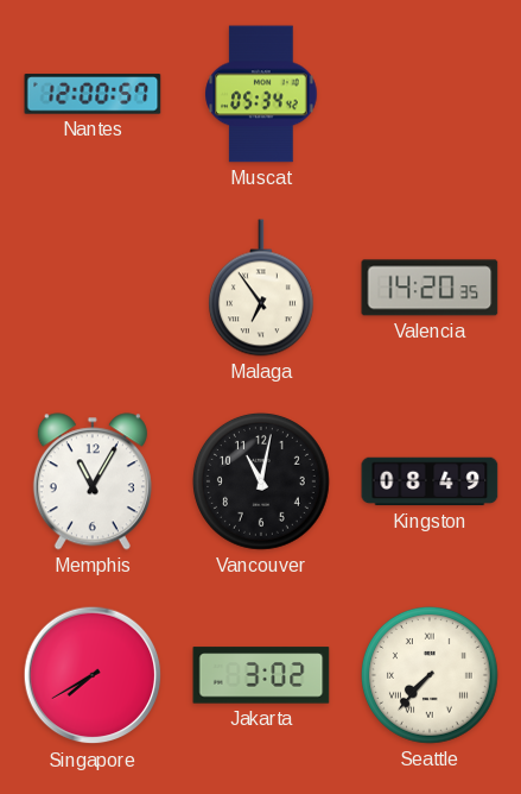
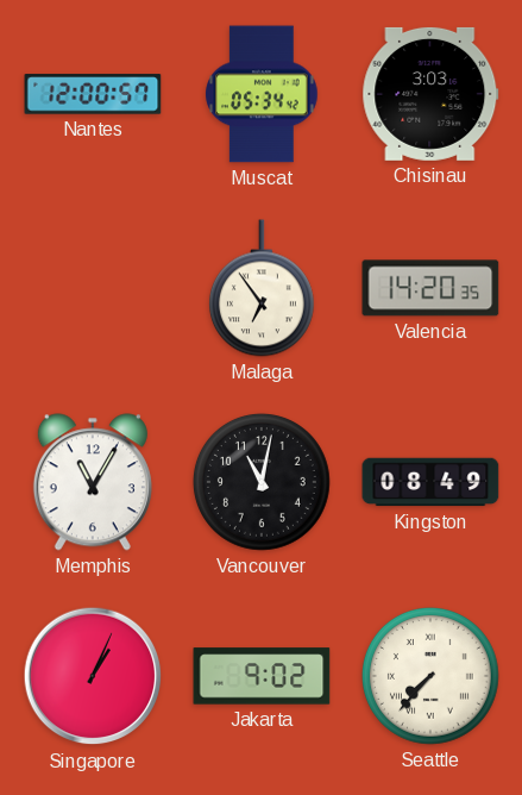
Chisinau: none -> 3:03 (430, 94)
Singapore: 7:40 -> 1:04 (93, 676)
Jakarta: 3:02 -> 9:02 (262, 676)
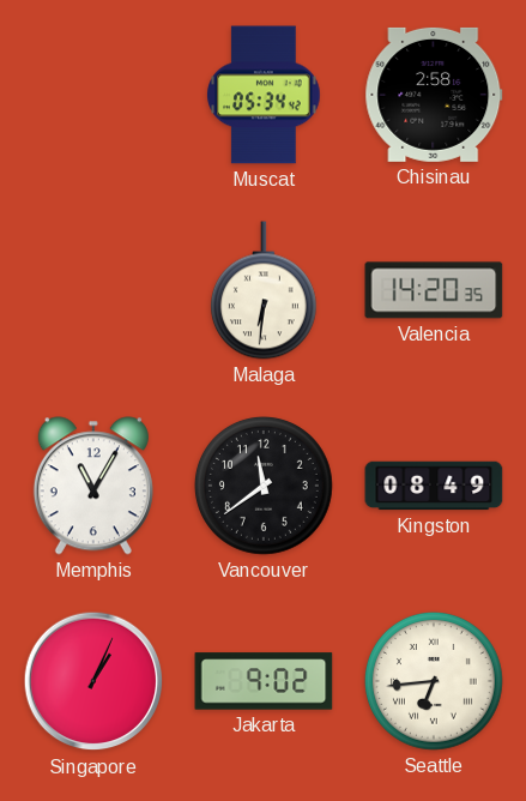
Nantes: 12:00 -> none (93, 94)
Chisinau: 3:03 -> 2:58 (434, 95)
Malaga: 6:54 -> 6:31 (264, 290)
Vancouver: 11:02 -> 11:39 (264, 486)
Seattle: 7:37 -> 6:44 (434, 681)
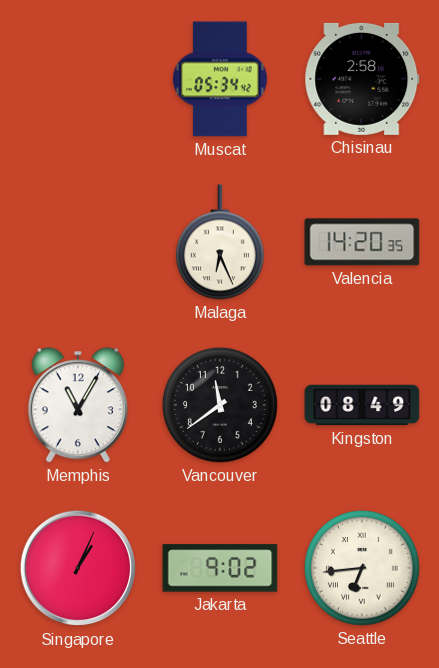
Malaga: 6:31 -> 6:26 (220, 242)
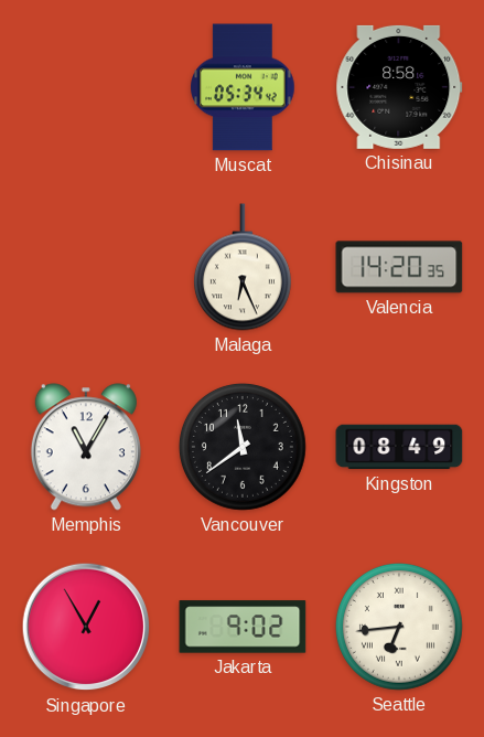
Chisinau: 2:58 -> 8:58 (399, 87)
Singapore: 1:04 -> 12:55 (86, 627)
